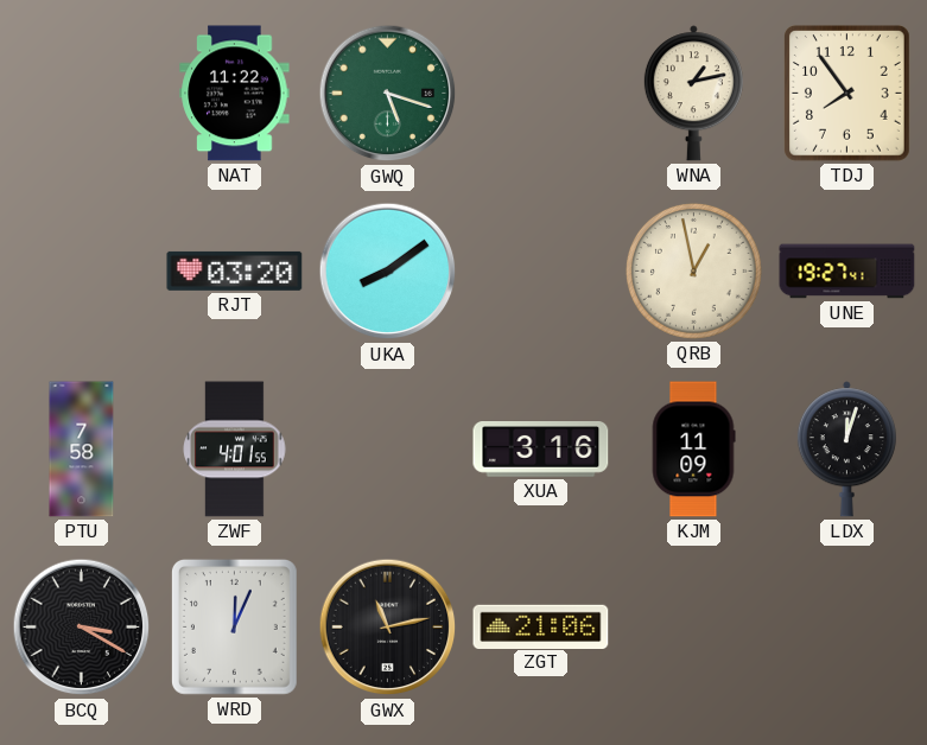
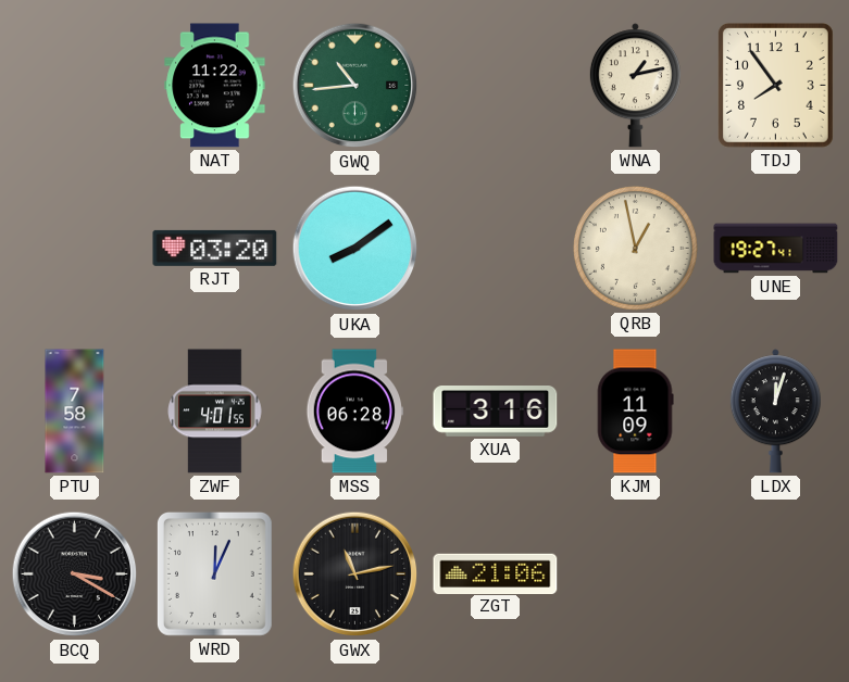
GWQ: 5:18 -> 10:44 (355, 86)
MSS: none -> 06:28 (354, 412)
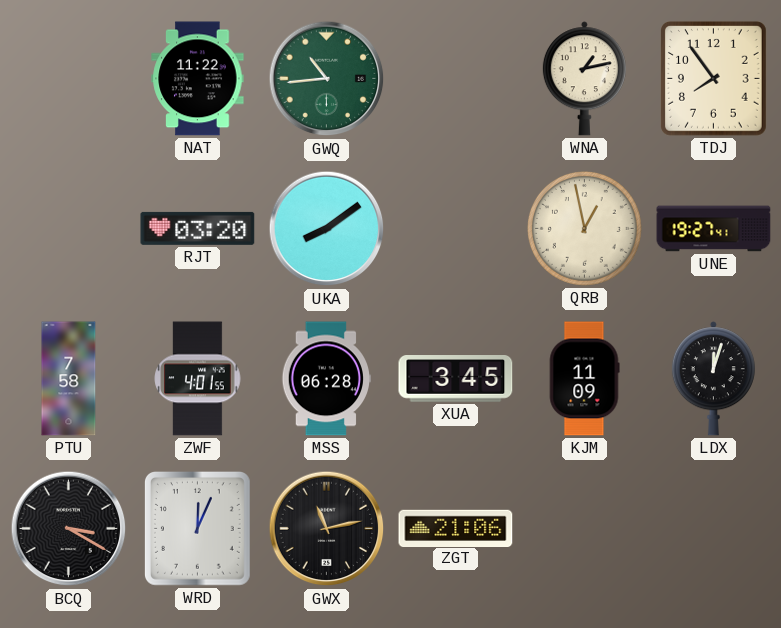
XUA: 3:16 -> 3:45 (456, 379)
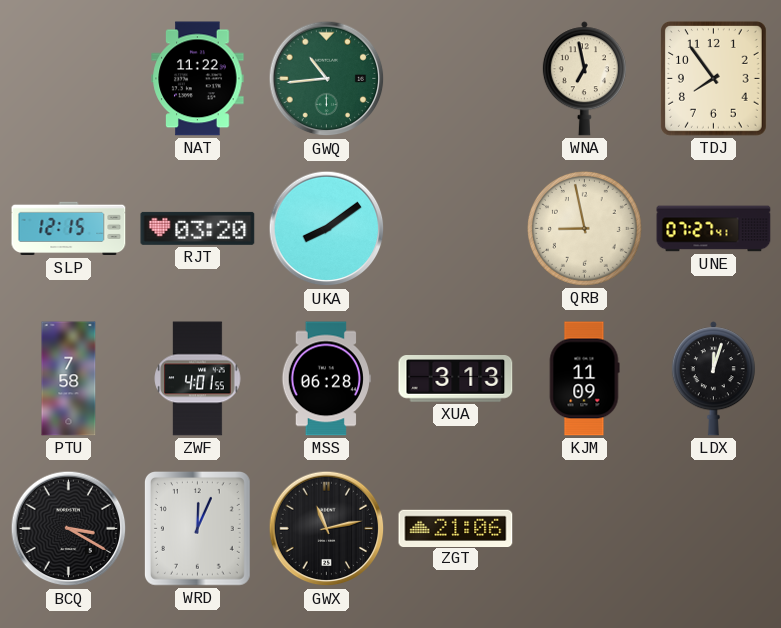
WNA: 1:13 -> 6:58 (584, 79)
SLP: none -> 12:15 (69, 229)
QRB: 12:58 -> 8:58 (584, 228)
UNE: 19:27 -> 07:27 (714, 229)
XUA: 3:45 -> 3:13 (456, 379)
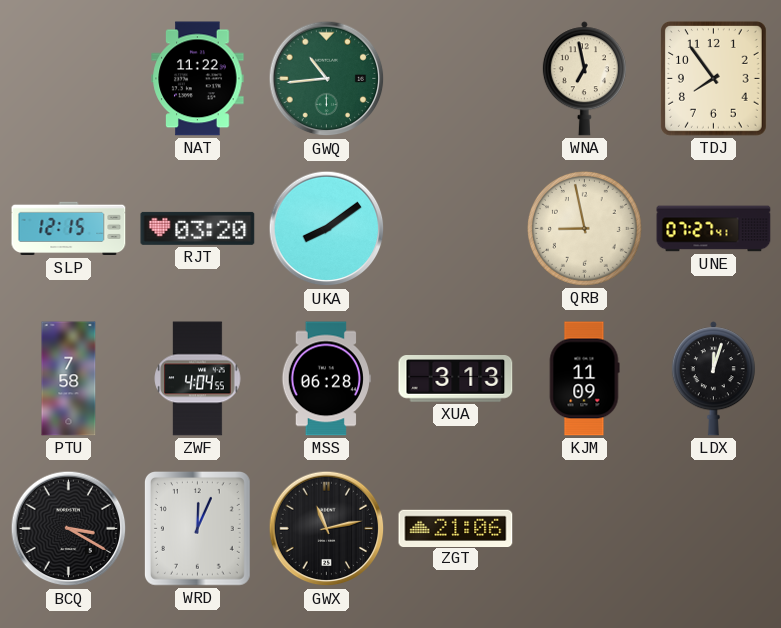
ZWF: 4:01 -> 4:04 (198, 379)
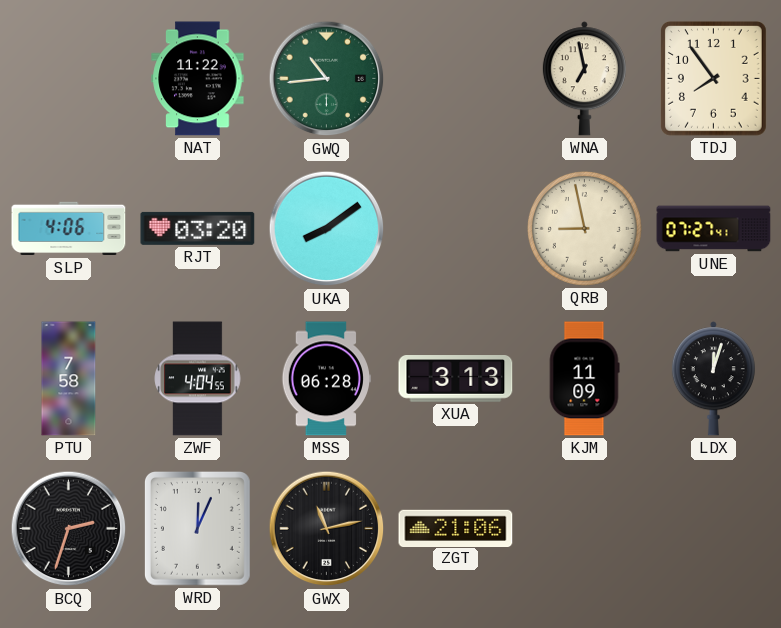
SLP: 12:15 -> 4:06 (69, 229)
BCQ: 3:20 -> 2:33 (69, 529)
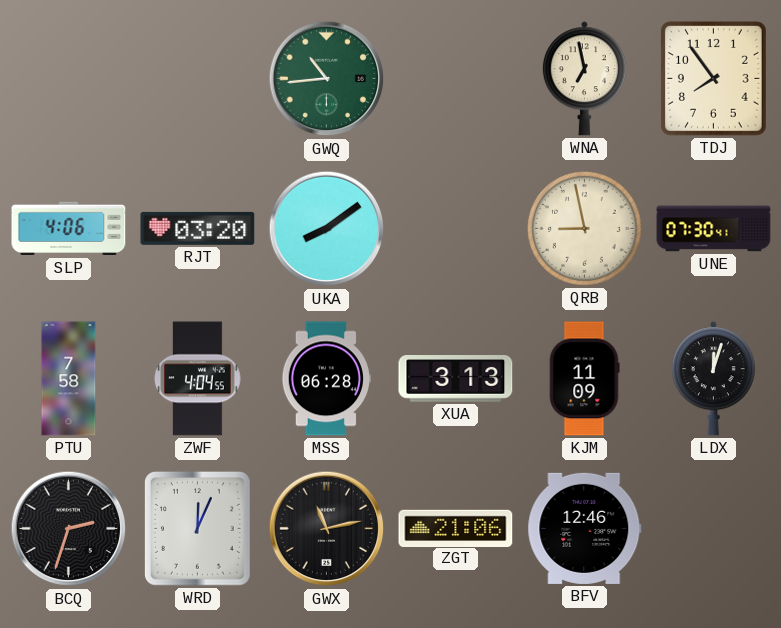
NAT: 11:22 -> none (198, 79)
UNE: 07:27 -> 07:30 (714, 229)
BFV: none -> 12:46 (585, 528)
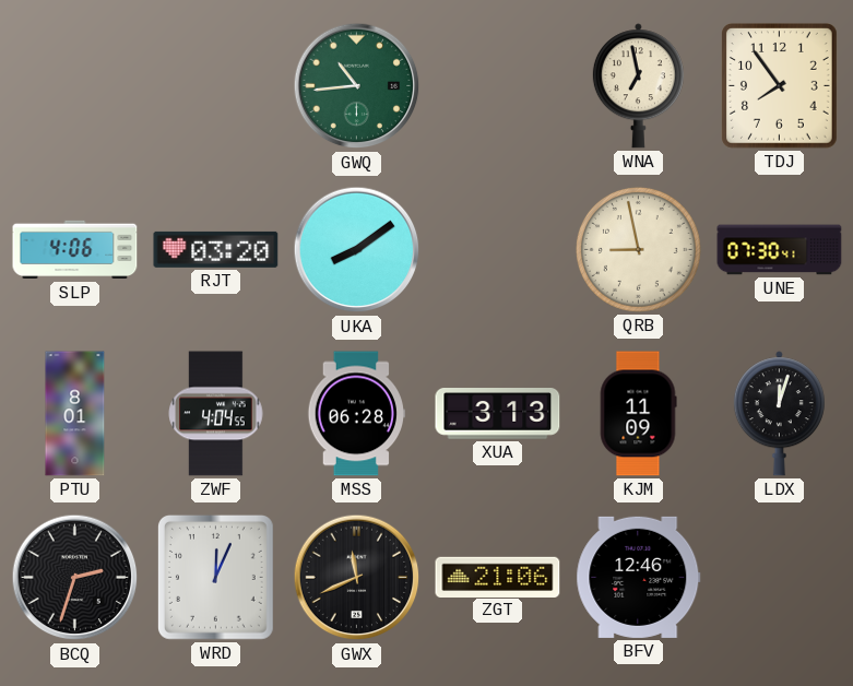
PTU: 7:58 -> 8:01 (75, 414)
GWX: 11:13 -> 11:41 (357, 578)
